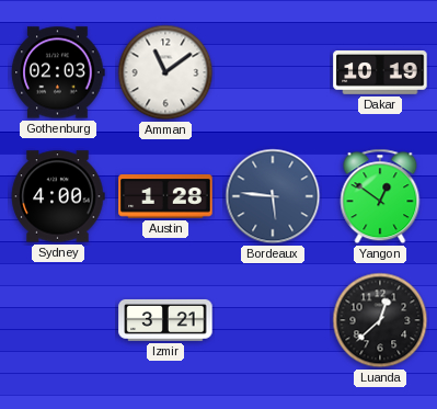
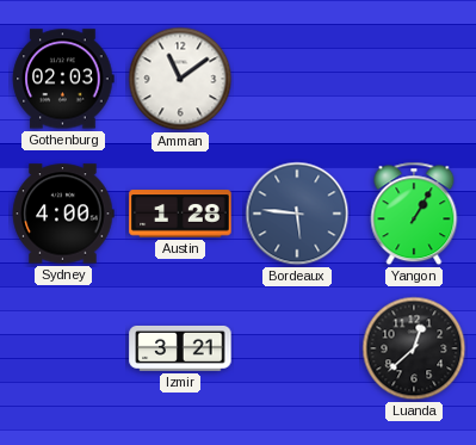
Dakar: 10:19 -> none (380, 72)
Yangon: 12:51 -> 1:05 (414, 214)
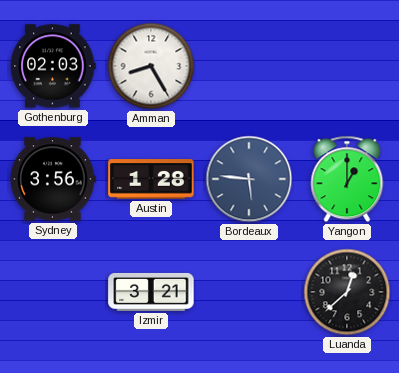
Amman: 11:09 -> 8:25 (151, 66)
Sydney: 4:00 -> 3:56 (53, 179)
Yangon: 1:05 -> 1:00 (347, 179)
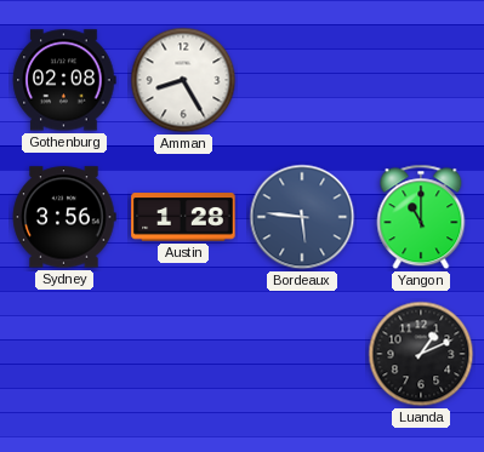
Gothenburg: 02:03 -> 02:08 (64, 80)
Yangon: 1:00 -> 11:00 (421, 217)
Izmir: 3:21 -> none (151, 292)
Luanda: 12:38 -> 1:11 (421, 354)
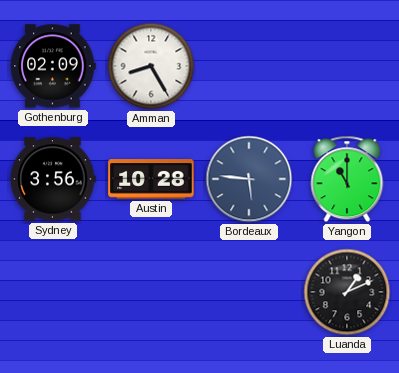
Gothenburg: 02:08 -> 02:09 (53, 66)
Austin: 1:28 -> 10:28 (151, 179)
